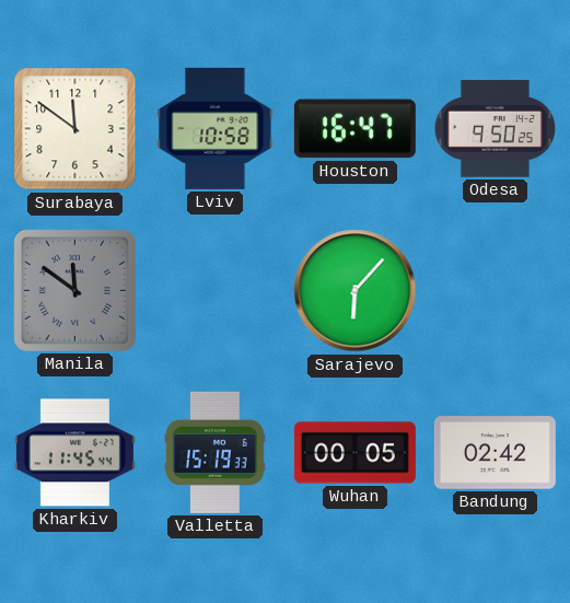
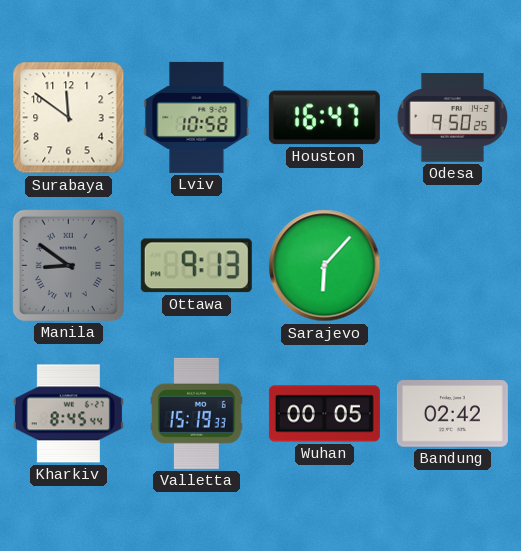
Manila: 11:51 -> 8:51 (68, 265)
Ottawa: none -> 9:13 (196, 266)
Kharkiv: 11:45 -> 8:45 (68, 414)
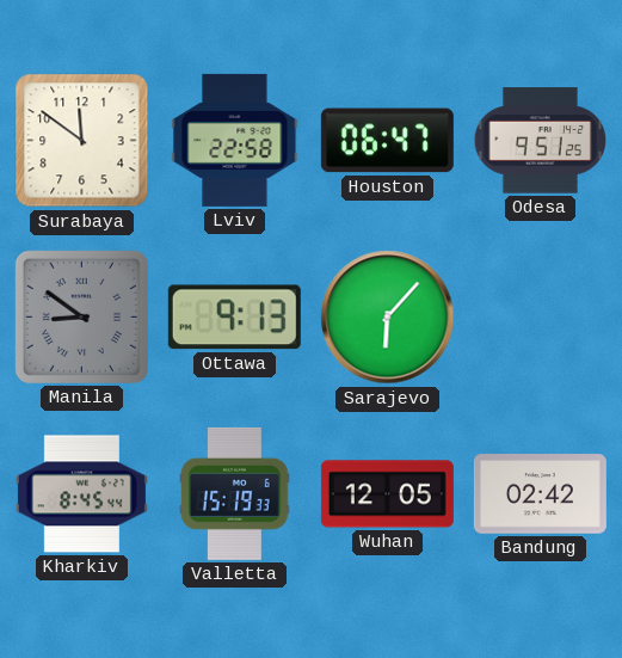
Lviv: 10:58 -> 22:58 (235, 140)
Houston: 16:47 -> 06:47 (387, 141)
Odesa: 9:50 -> 9:51 (540, 141)
Wuhan: 00:05 -> 12:05 (387, 494)
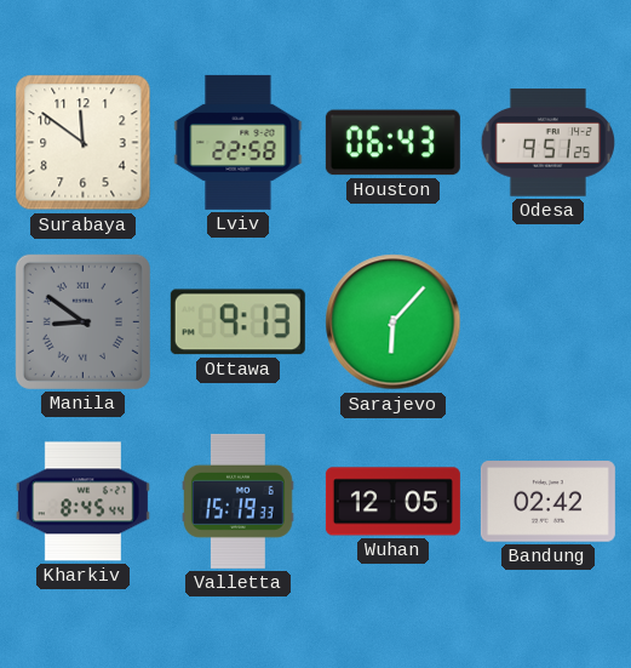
Houston: 06:47 -> 06:43 (392, 143)
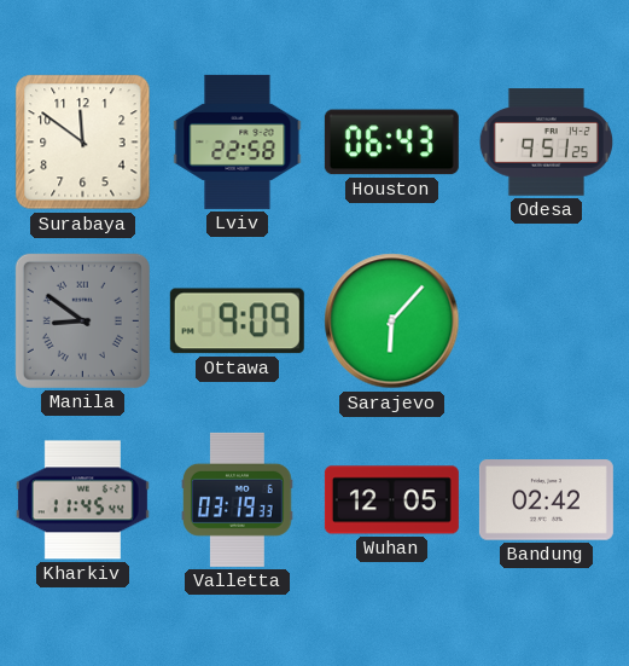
Ottawa: 9:13 -> 9:09 (237, 322)
Kharkiv: 8:45 -> 11:45 (82, 500)
Valletta: 15:19 -> 03:19 (238, 499)
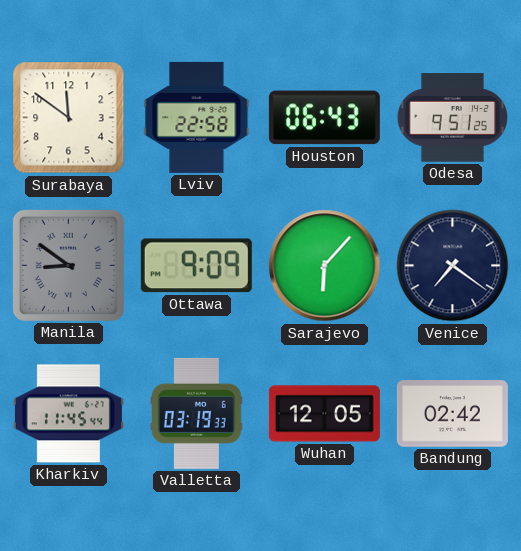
Venice: none -> 7:21 (453, 266)
